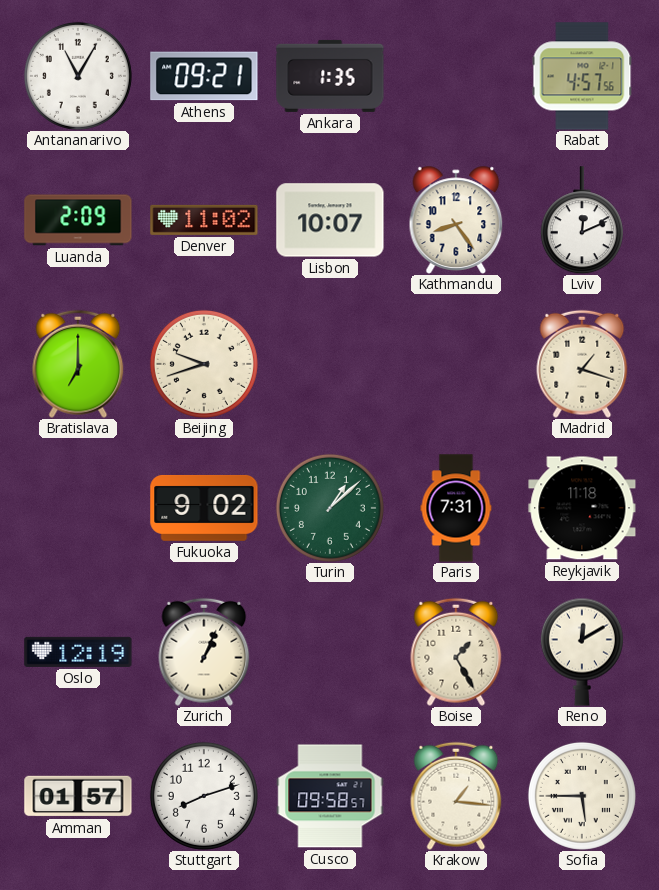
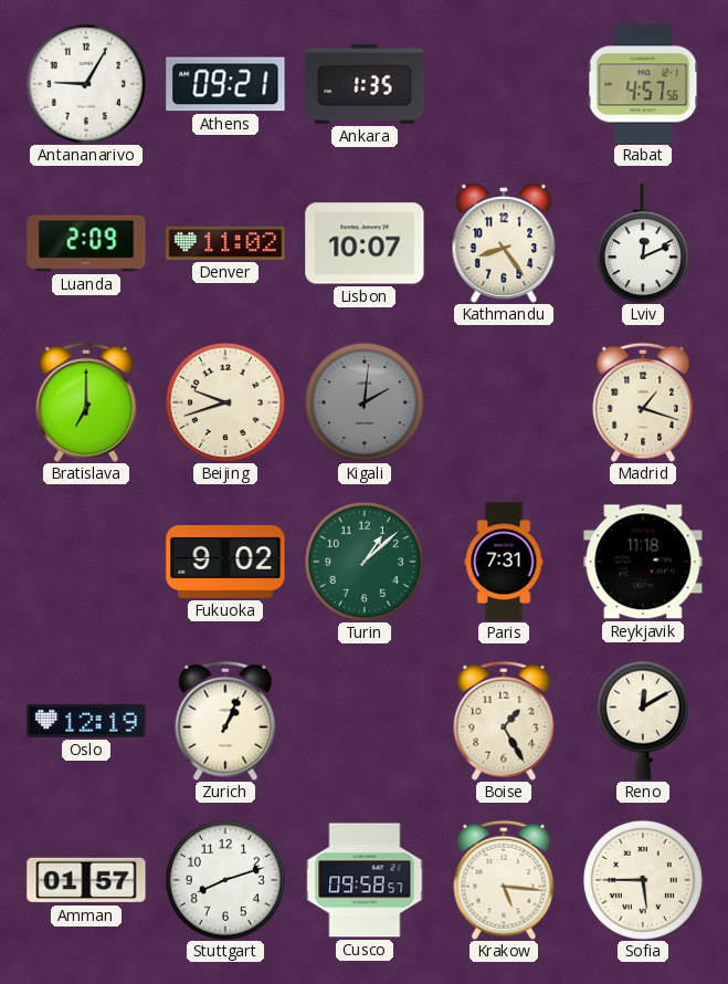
Antananarivo: 11:05 -> 9:05 (86, 84)
Kigali: none -> 2:01 (365, 402)
Krakow: 1:16 -> 5:16 (504, 880)
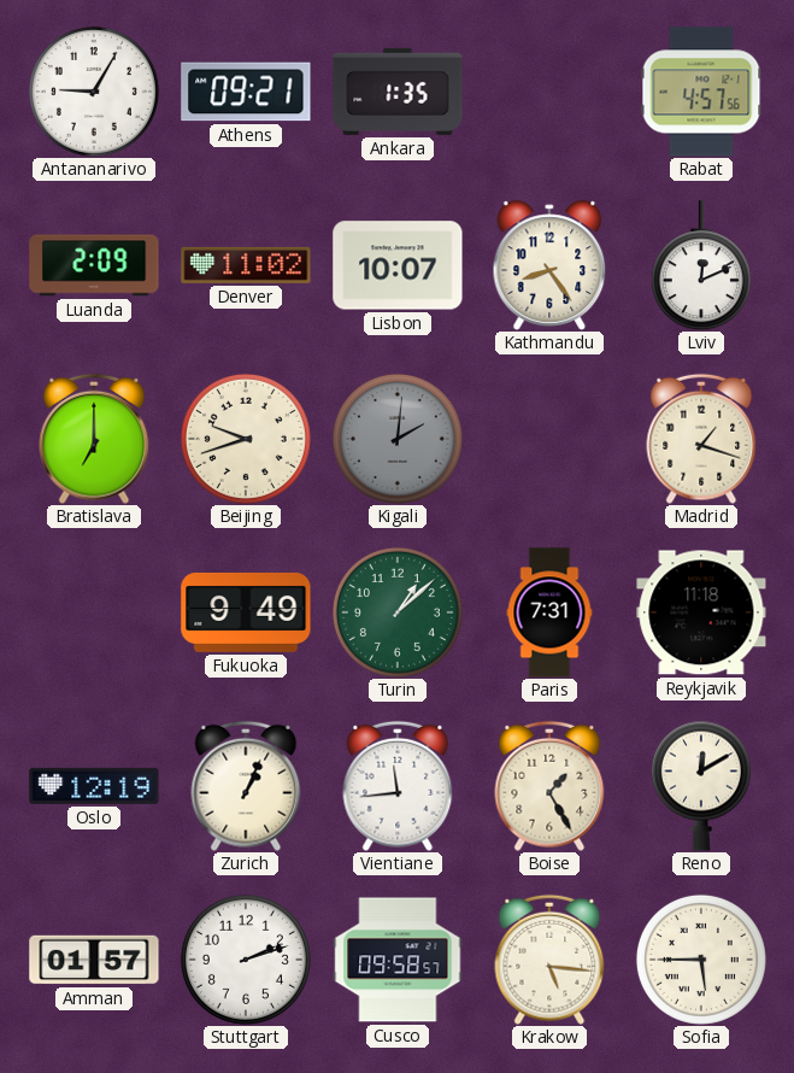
Fukuoka: 9:02 -> 9:49 (246, 612)
Vientiane: none -> 11:44 (398, 786)
Stuttgart: 8:12 -> 2:12 (246, 960)
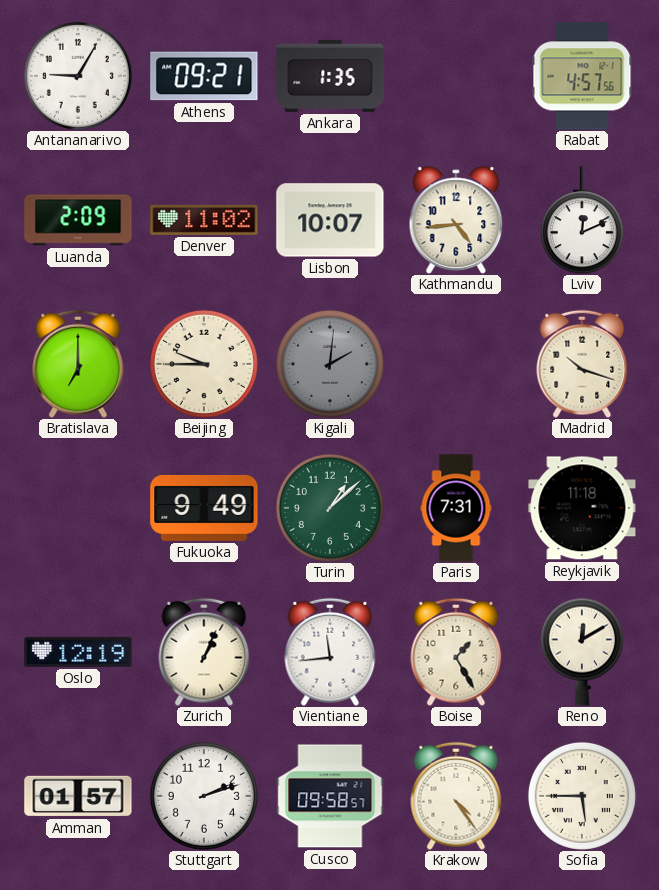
Kathmandu: 8:24 -> 4:44 (456, 220)
Beijing: 9:42 -> 9:45 (204, 364)
Madrid: 1:18 -> 10:18 (582, 364)
Krakow: 5:16 -> 4:24 (456, 796)
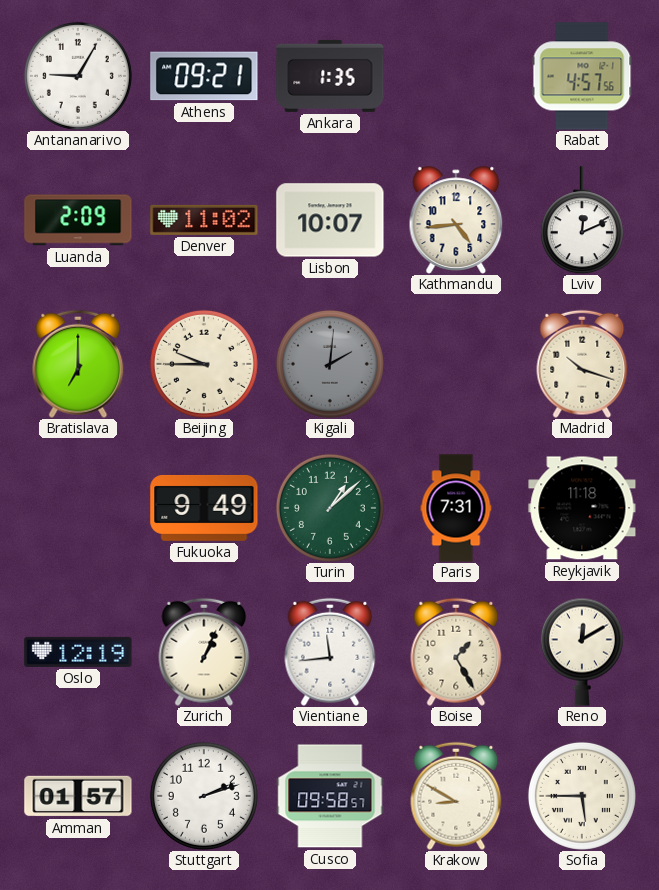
Krakow: 4:24 -> 8:50 (456, 796)
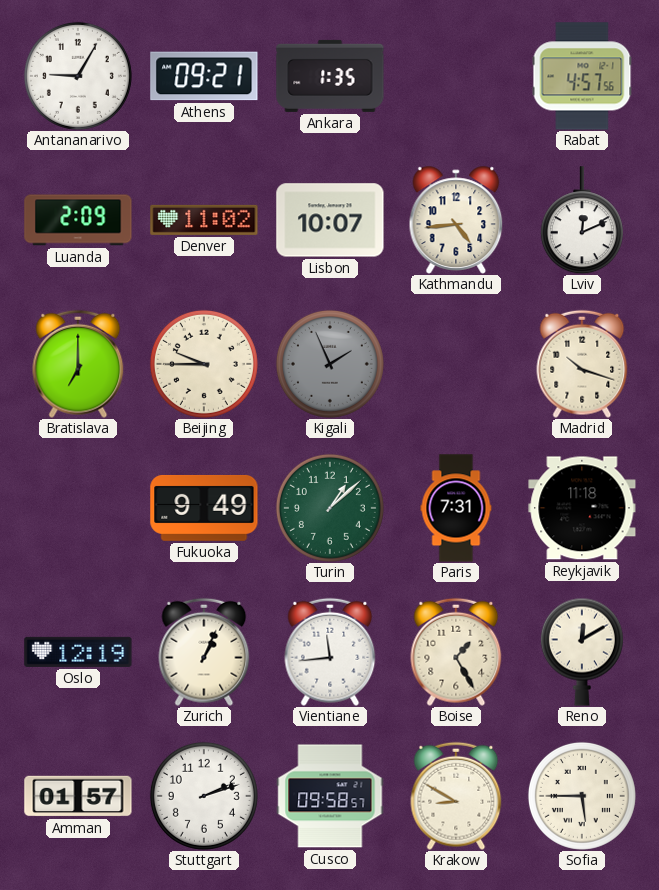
Kigali: 2:01 -> 1:56 (330, 364)
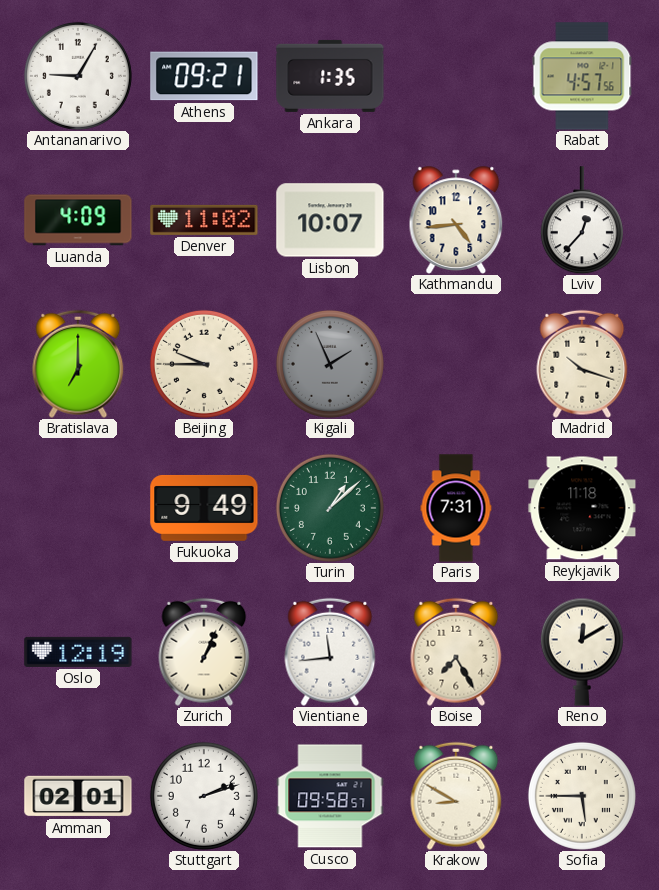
Luanda: 2:09 -> 4:09 (78, 220)
Lviv: 12:11 -> 12:37 (582, 220)
Boise: 1:25 -> 7:25 (456, 652)
Amman: 01:57 -> 02:01 (78, 796)
